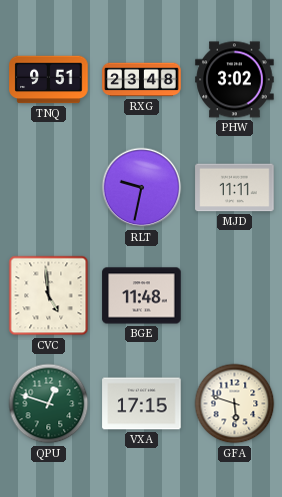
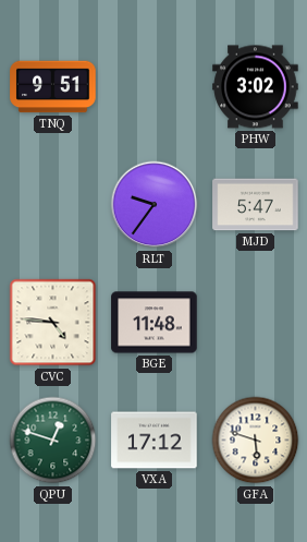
RXG: 23:48 -> none (142, 80)
RLT: 9:32 -> 9:36 (155, 205)
MJD: 11:11 -> 5:47 (256, 205)
CVC: 4:59 -> 4:46 (53, 323)
VXA: 17:15 -> 17:12 (155, 441)
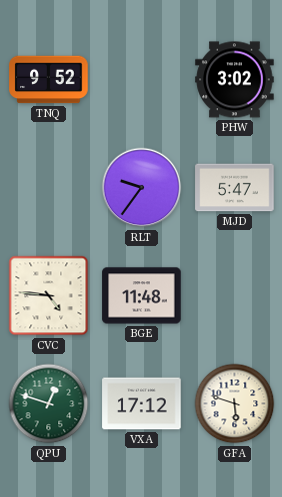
TNQ: 9:51 -> 9:52 (49, 80)
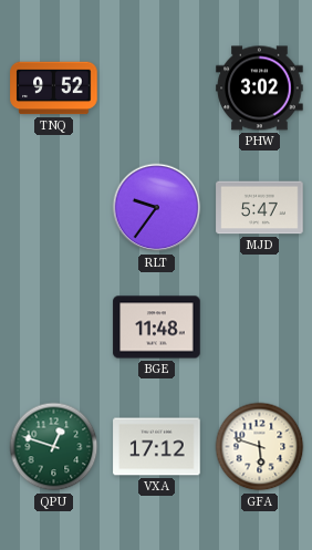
CVC: 4:46 -> none (49, 296)
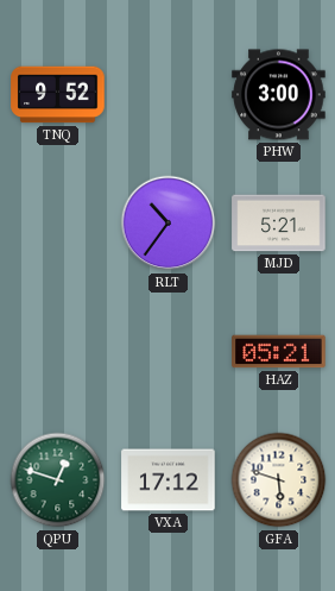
PHW: 3:02 -> 3:00 (279, 95)
RLT: 9:36 -> 10:36 (169, 224)
MJD: 5:47 -> 5:21 (279, 224)
BGE: 11:48 -> none (157, 328)
HAZ: none -> 05:21 (279, 352)
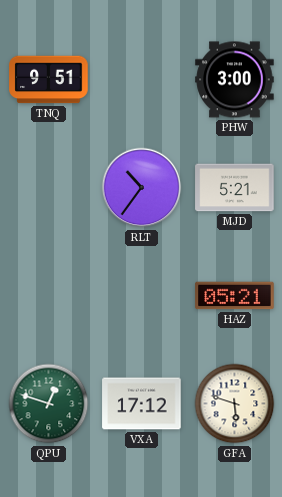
TNQ: 9:52 -> 9:51 (49, 80)
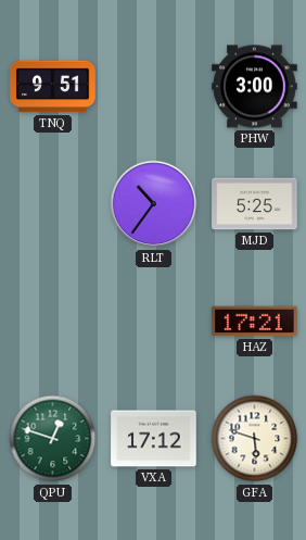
MJD: 5:21 -> 5:25 (255, 204)
HAZ: 05:21 -> 17:21 (255, 322)
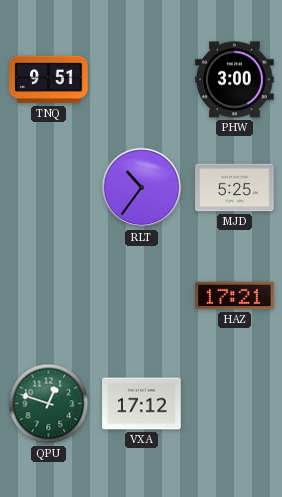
GFA: 5:48 -> none (255, 439)
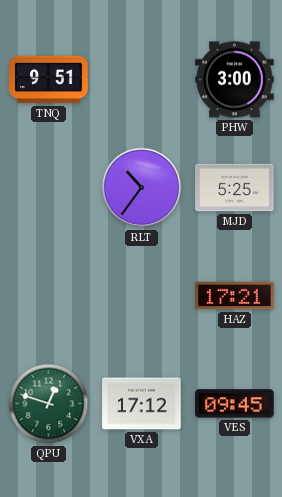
VES: none -> 09:45 (235, 404)
